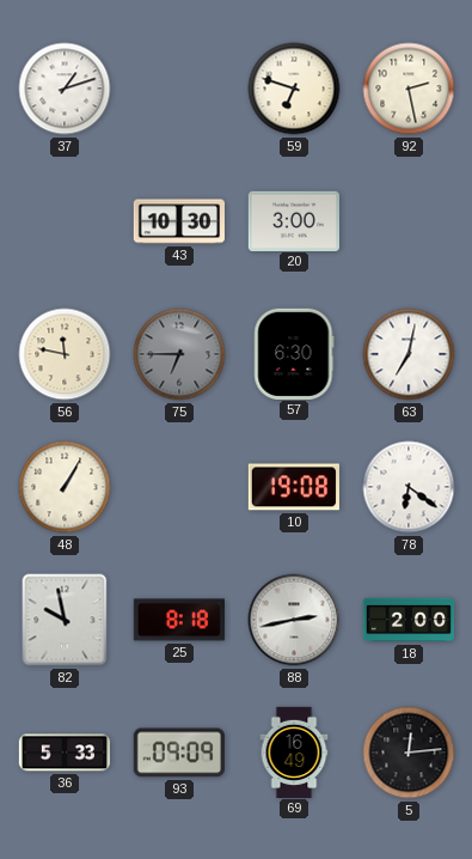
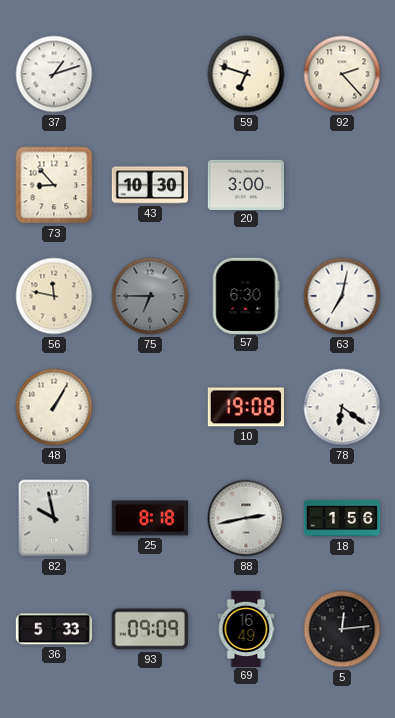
92: 2:28 -> 2:23 (342, 74)
73: none -> 8:53 (54, 185)
18: 2:00 -> 1:56 (342, 518)
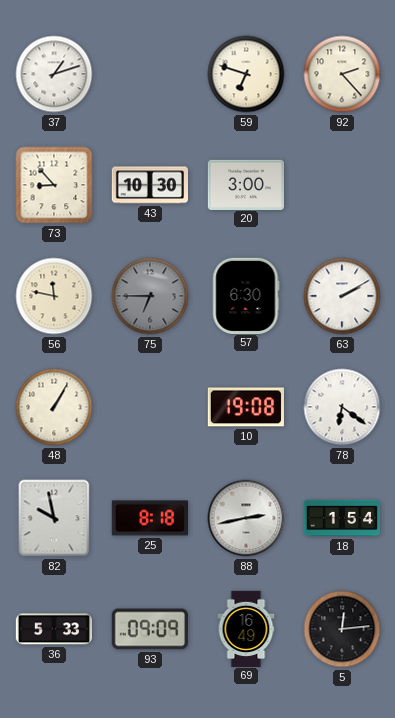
63: 7:02 -> 2:10 (342, 296)
18: 1:56 -> 1:54 (342, 518)
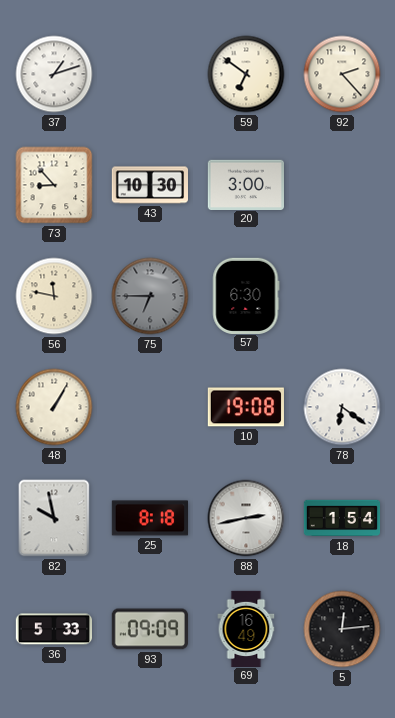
59: 6:48 -> 6:51 (246, 74)
63: 2:10 -> none (342, 296)
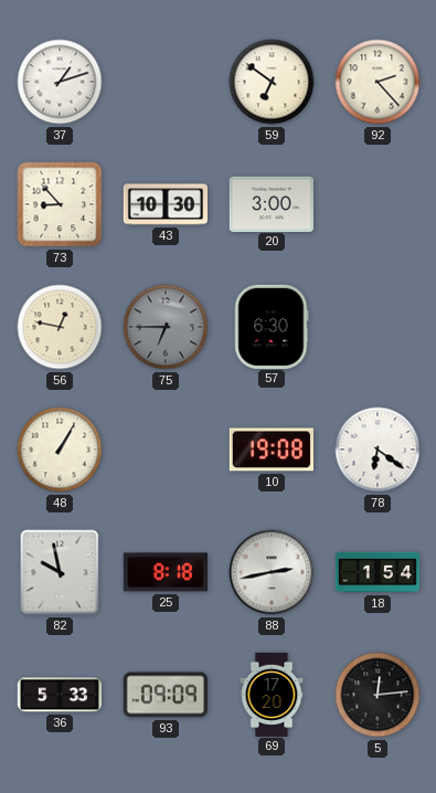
56: 11:47 -> 12:47 (60, 327)
69: 16:49 -> 17:20 (272, 694)
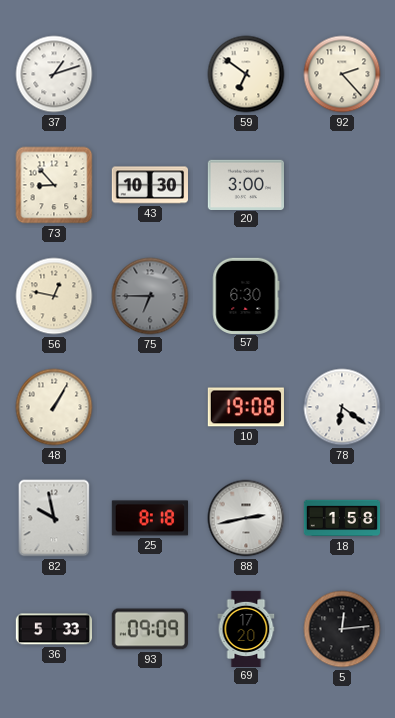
18: 1:54 -> 1:58 (342, 518)
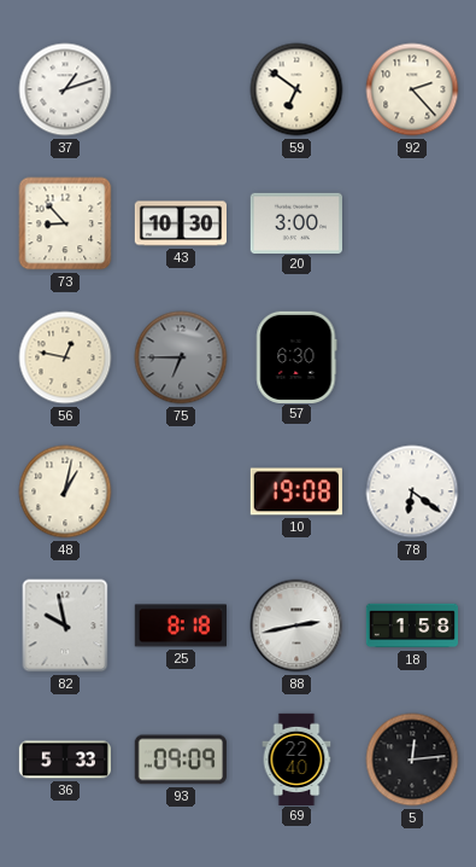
48: 1:05 -> 1:02 (65, 491)
69: 17:20 -> 22:40 (296, 758)
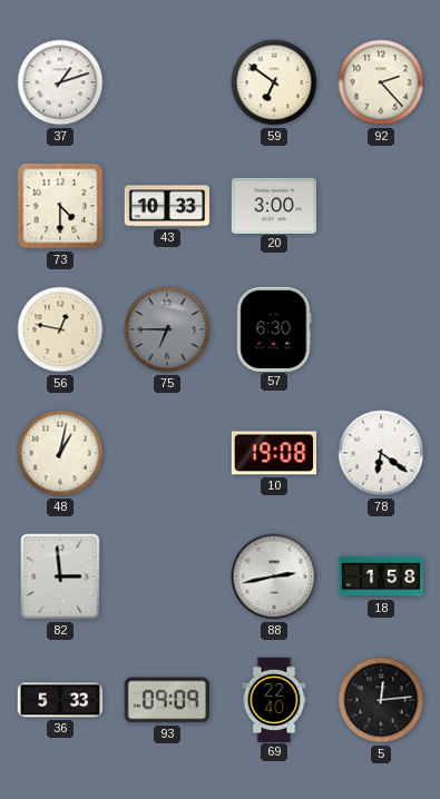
73: 8:53 -> 4:30 (60, 206)
43: 10:30 -> 10:33 (166, 206)
82: 9:58 -> 2:59 (60, 576)
25: 8:18 -> none (180, 625)
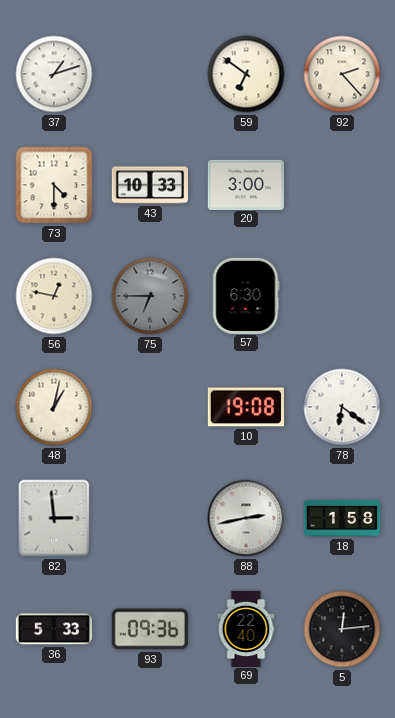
93: 09:09 -> 09:36 (150, 629)
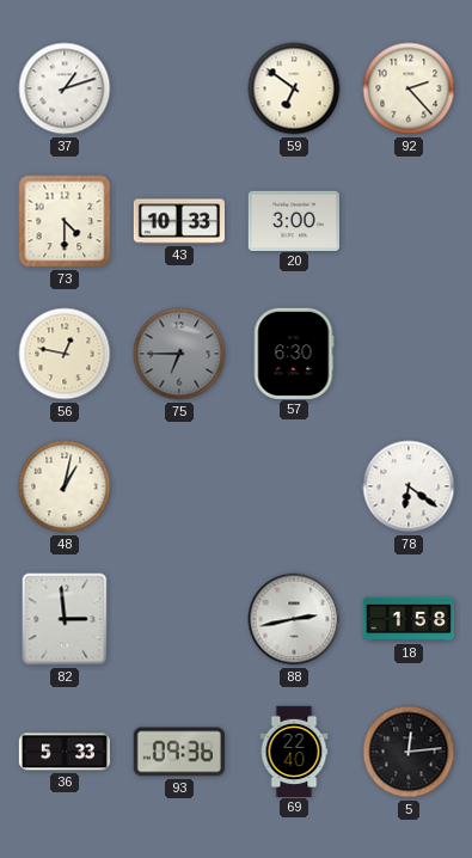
10: 19:08 -> none (246, 407)
